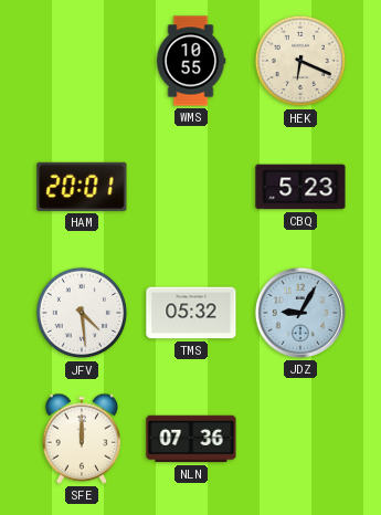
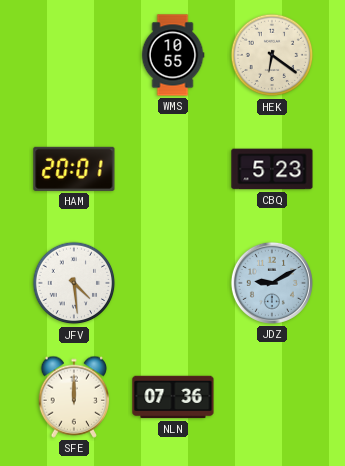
HEK: 6:19 -> 6:21 (272, 55)
TMS: 05:32 -> none (191, 313)
JDZ: 9:05 -> 9:10 (272, 283)
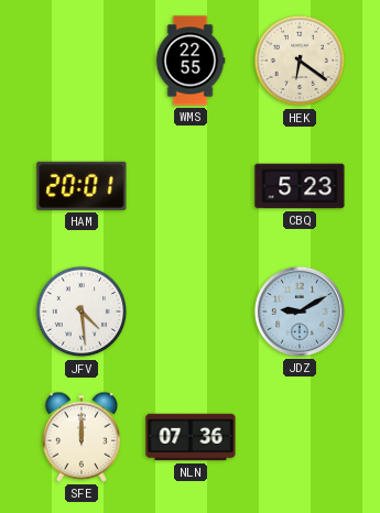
WMS: 10:55 -> 22:55 (191, 61)
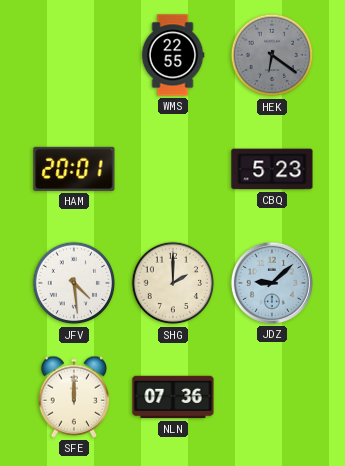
HEK dial: cream -> grey (272, 55)
SHG: none -> 2:00 (173, 283)
JDZ: 9:10 -> 9:08 (272, 283)
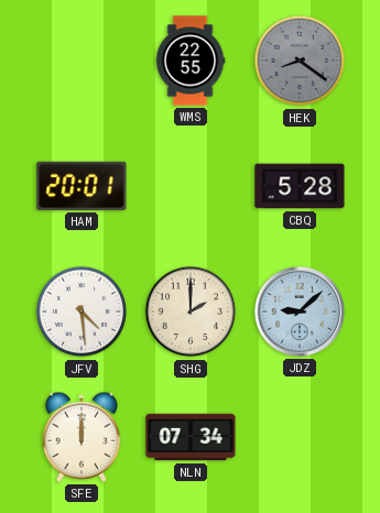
HEK: 6:21 -> 8:21 (300, 61)
CBQ: 5:23 -> 5:28 (300, 186)
NLN: 07:36 -> 07:34 (191, 437)
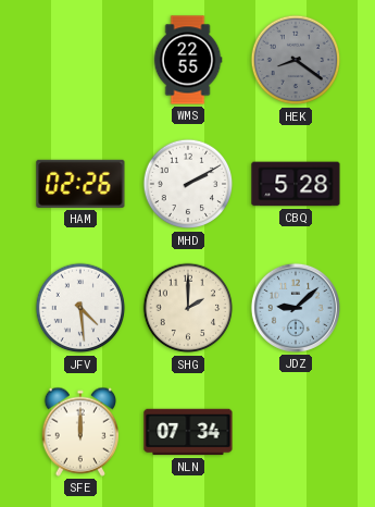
HAM: 20:01 -> 02:26 (80, 184)
MHD: none -> 2:10 (188, 184)
